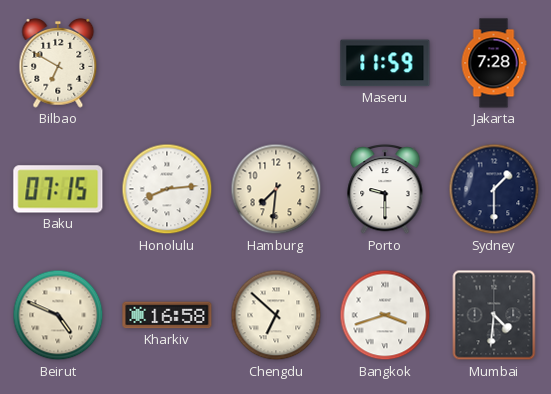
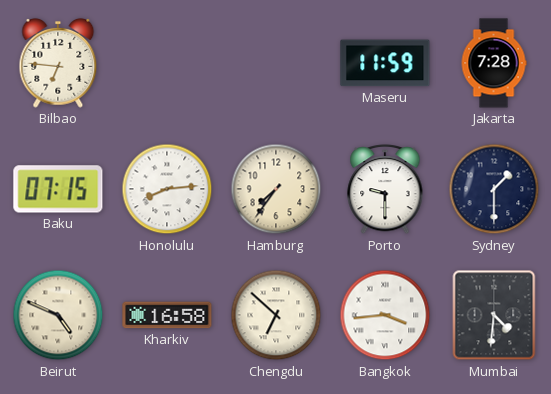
Bilbao: 6:50 -> 6:46 (58, 63)
Hamburg: 7:31 -> 7:36 (276, 189)
Bangkok: 3:42 -> 3:44 (385, 315)
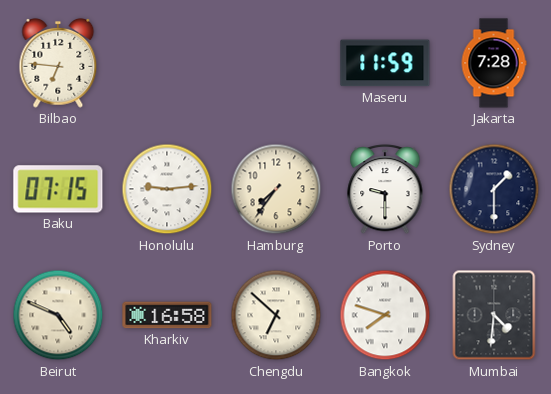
Honolulu: 8:14 -> 9:14 (167, 189)
Bangkok: 3:44 -> 7:48 (385, 315)
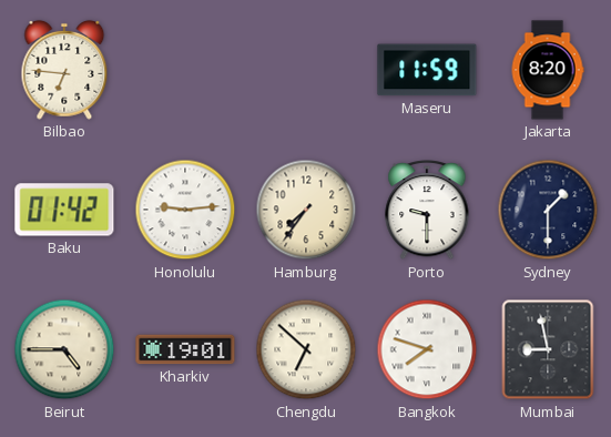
Jakarta: 7:28 -> 8:20 (548, 70)
Baku: 07:15 -> 01:42 (64, 210)
Beirut: 4:49 -> 4:45 (64, 349)
Kharkiv: 16:58 -> 19:01 (185, 349)
Mumbai: 4:31 -> 8:58 (548, 349)
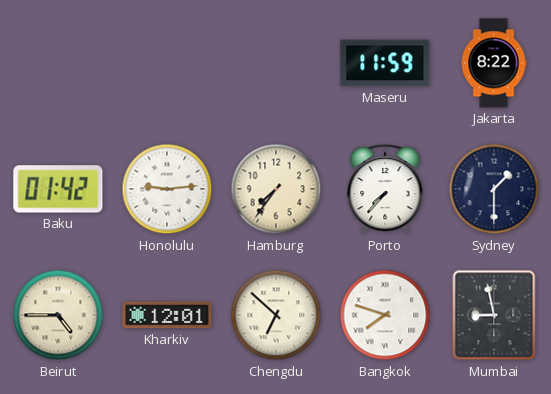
Bilbao: 6:46 -> none (64, 70)
Jakarta: 8:20 -> 8:22 (494, 63)
Porto: 9:30 -> 7:37 (385, 189)
Kharkiv: 19:01 -> 12:01 (167, 315)
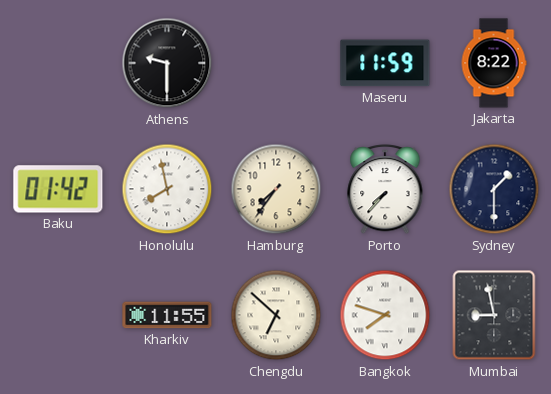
Athens: none -> 9:30 (167, 63)
Honolulu: 9:14 -> 7:58 (167, 189)
Beirut: 4:45 -> none (58, 315)
Kharkiv: 12:01 -> 11:55 (167, 315)
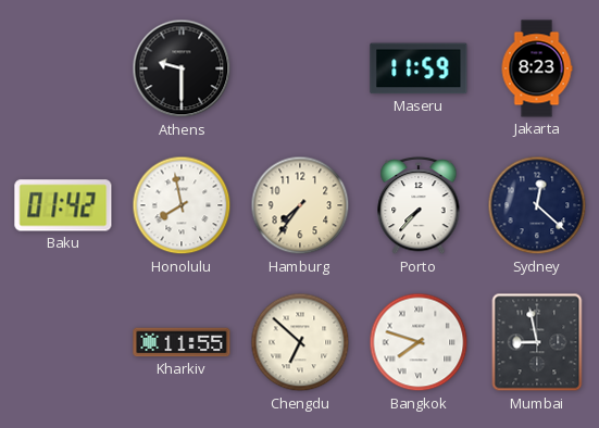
Jakarta: 8:22 -> 8:23 (537, 68)
Sydney: 1:30 -> 12:22 (537, 205)
